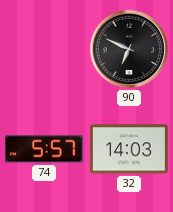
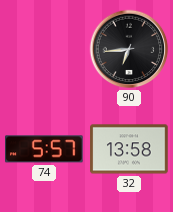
90: 6:49 -> 6:44 (129, 49)
32: 14:03 -> 13:58 (129, 149)
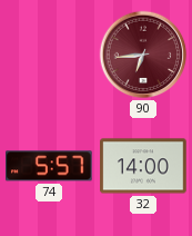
90 dial: black -> burgundy (143, 55)
32: 13:58 -> 14:00 (143, 166)
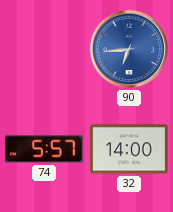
90 dial: burgundy -> blue (129, 49)
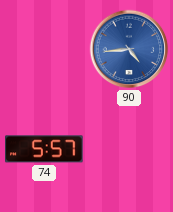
90: 6:44 -> 4:44 (129, 49)
32: 14:00 -> none (129, 149)
